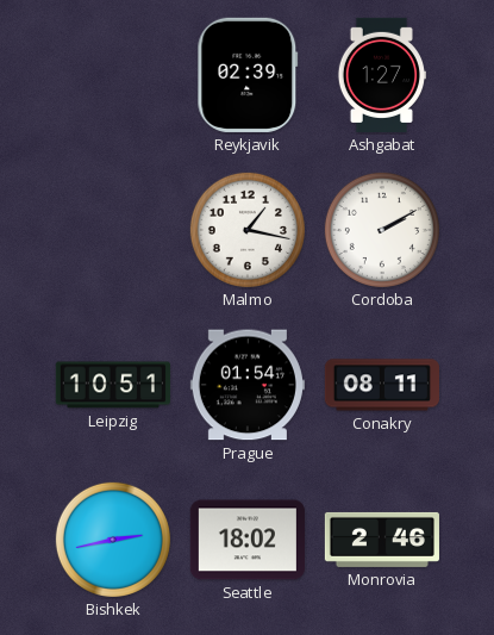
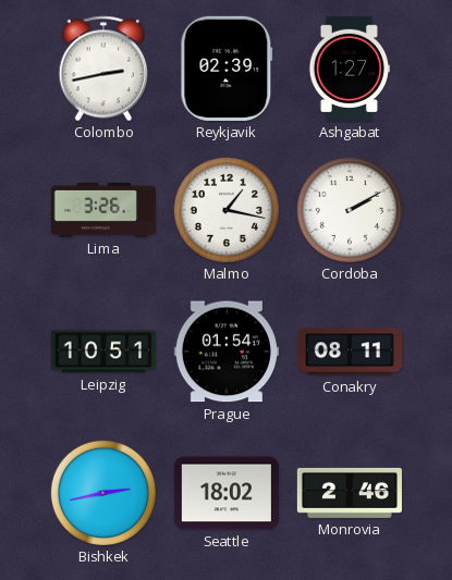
Colombo: none -> 2:43 (103, 69)
Lima: none -> 3:26 (102, 210)
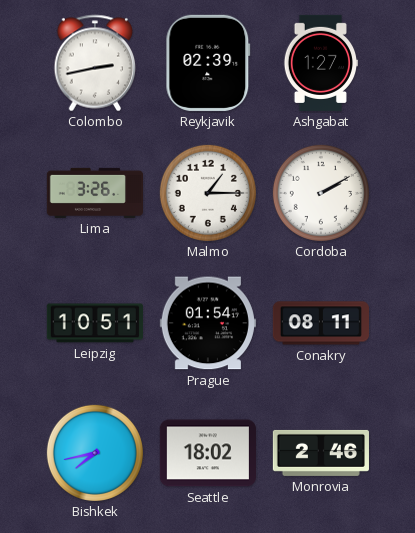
Malmo: 1:17 -> 1:15 (208, 193)
Bishkek: 2:43 -> 7:43 (95, 453)
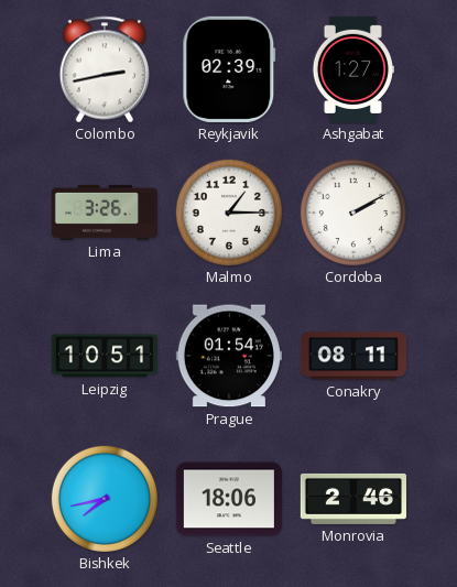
Seattle: 18:02 -> 18:06 (229, 499)
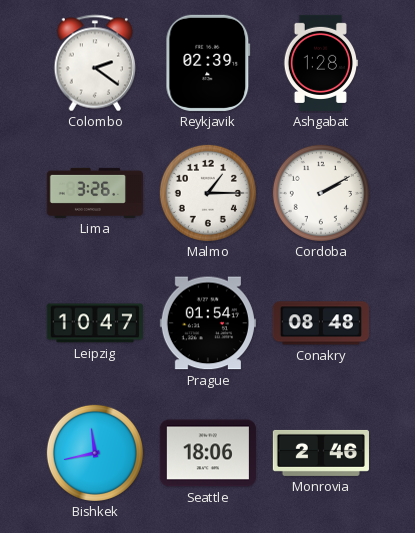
Colombo: 2:43 -> 2:21 (95, 63)
Ashgabat: 1:27 -> 1:28 (320, 63)
Leipzig: 10:51 -> 10:47 (95, 323)
Conakry: 08:11 -> 08:48 (321, 323)
Bishkek: 7:43 -> 11:43 (95, 453)
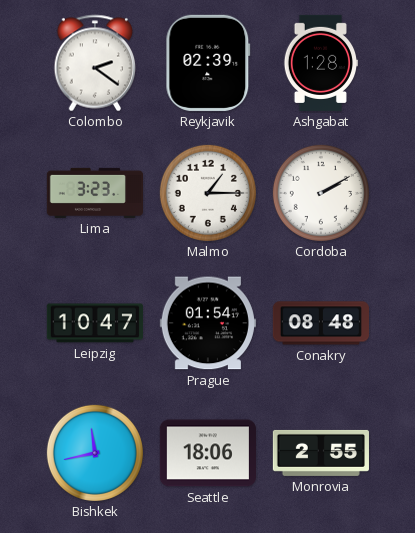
Lima: 3:26 -> 3:23 (94, 193)
Monrovia: 2:46 -> 2:55 (321, 453)
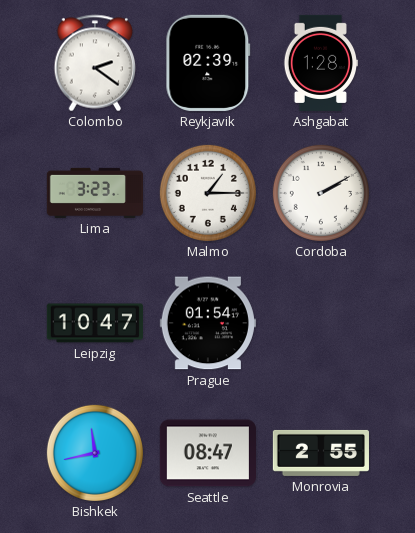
Conakry: 08:48 -> none (321, 323)
Seattle: 18:06 -> 08:47 (208, 453)
